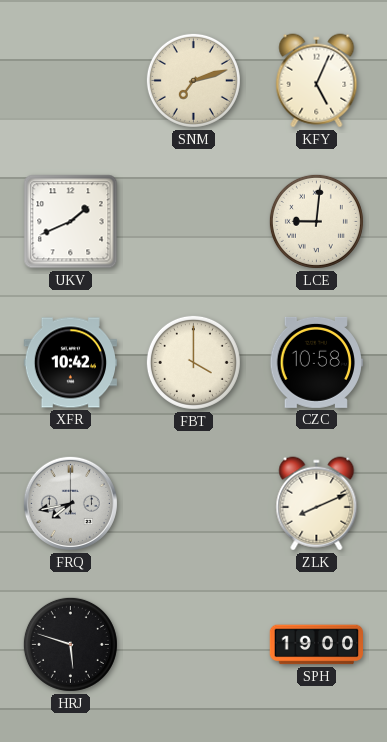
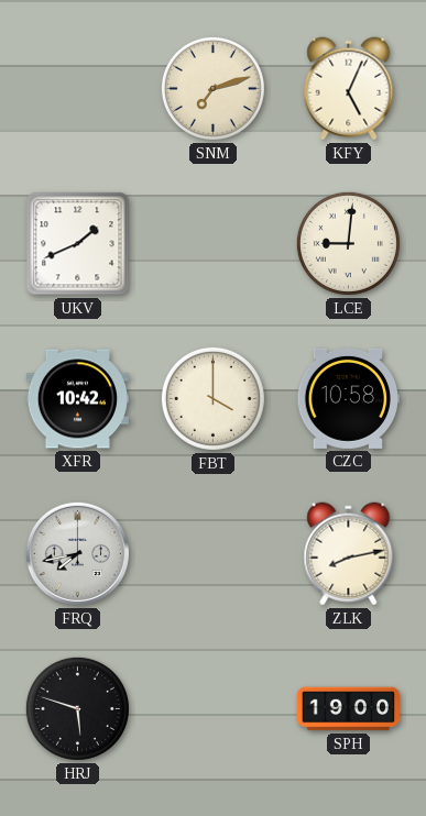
ZLK: 8:11 -> 8:13 (349, 554)
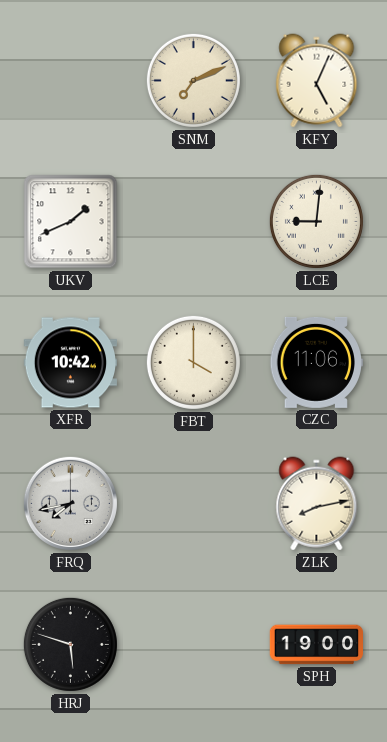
SNM: 7:12 -> 7:11 (193, 80)
CZC: 10:58 -> 11:06 (316, 362)
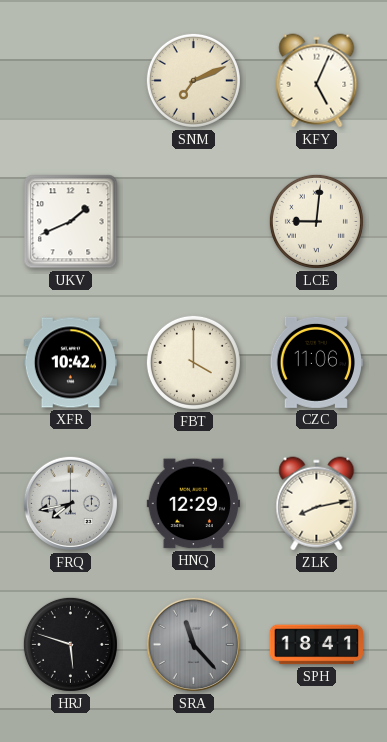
HNQ: none -> 12:29 (193, 504)
SRA: none -> 11:23 (193, 644)
SPH: 19:00 -> 18:41 (316, 645)
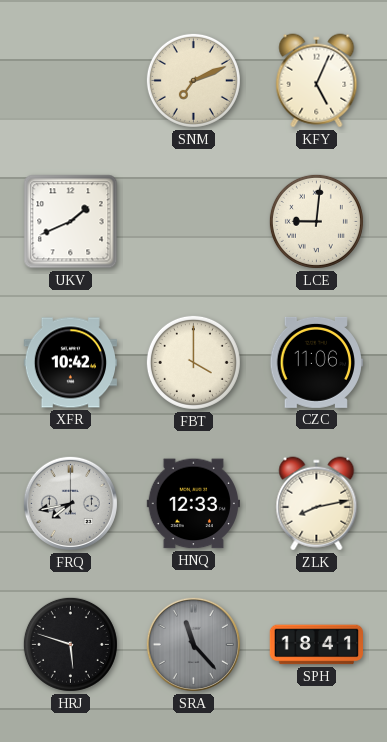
HNQ: 12:29 -> 12:33 (193, 504)
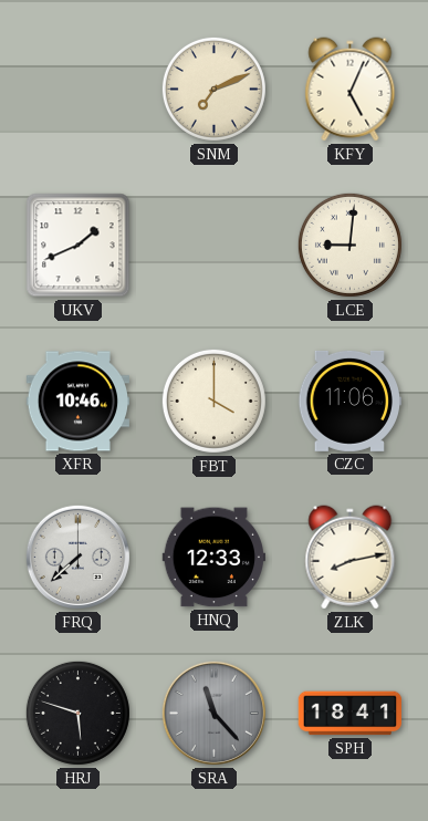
XFR: 10:42 -> 10:46 (79, 402)
FRQ: 7:43 -> 7:38 (77, 557)
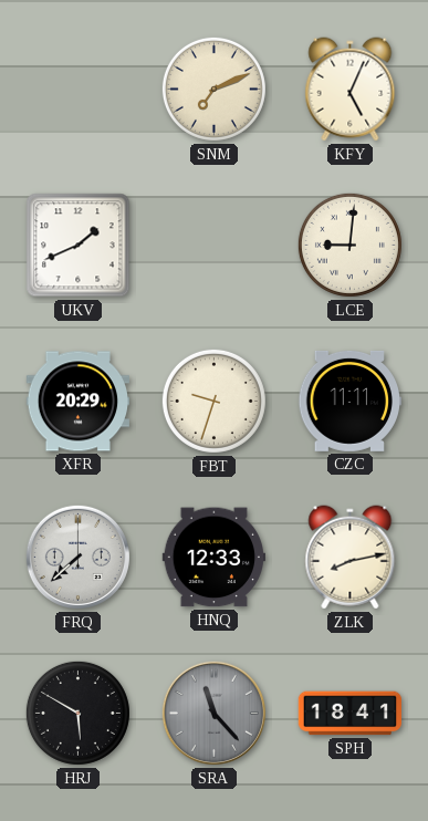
XFR: 10:46 -> 20:29 (79, 402)
FBT: 4:00 -> 9:33 (213, 401)
CZC: 11:06 -> 11:11 (349, 401)
HRJ: 5:48 -> 5:50 (77, 713)
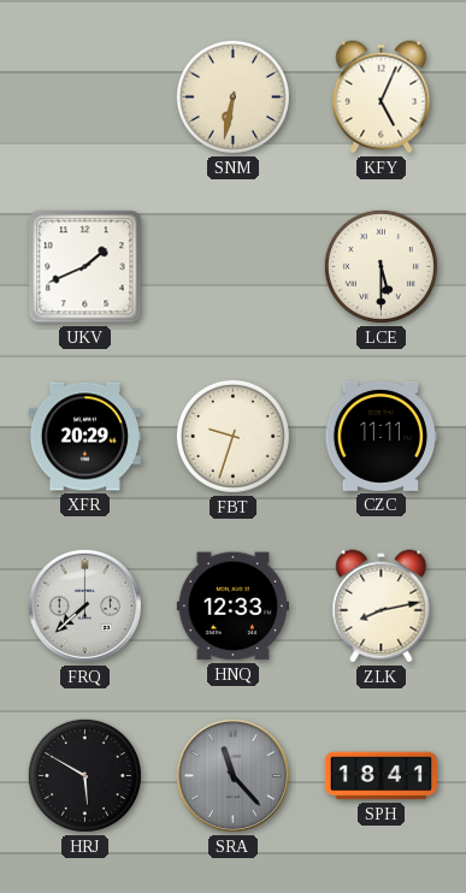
SNM: 7:11 -> 6:32 (232, 96)
LCE: 9:01 -> 5:30 (381, 266)
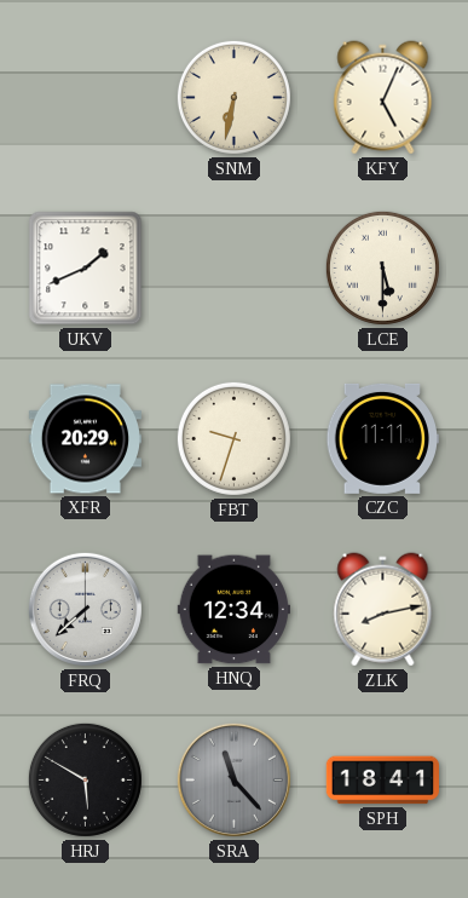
HNQ: 12:33 -> 12:34 (233, 610)
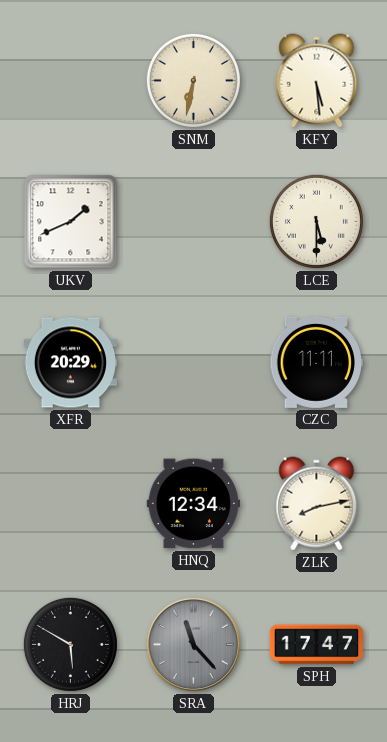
KFY: 5:04 -> 5:29 (317, 81)
FBT: 9:33 -> none (233, 438)
FRQ: 7:38 -> none (85, 609)
SPH: 18:41 -> 17:47 (316, 645)
